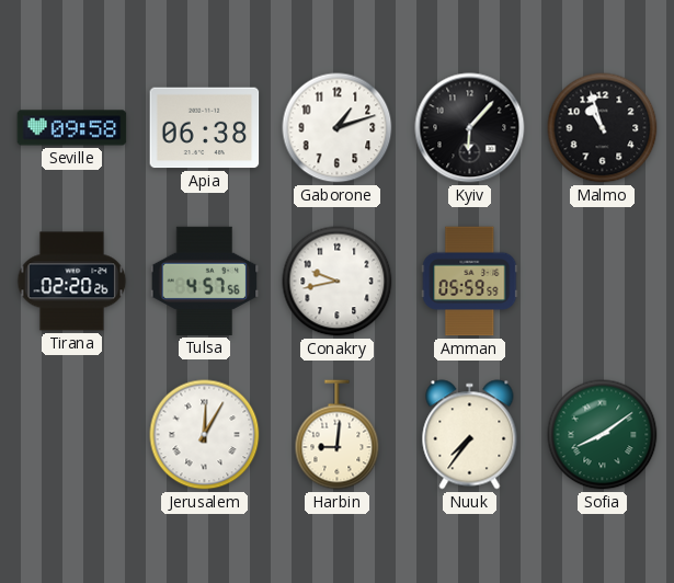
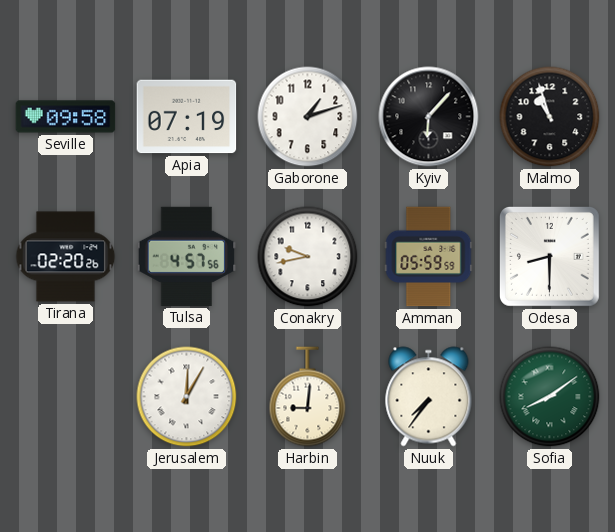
Apia: 06:38 -> 07:19 (187, 117)
Odesa: none -> 8:30 (549, 256)
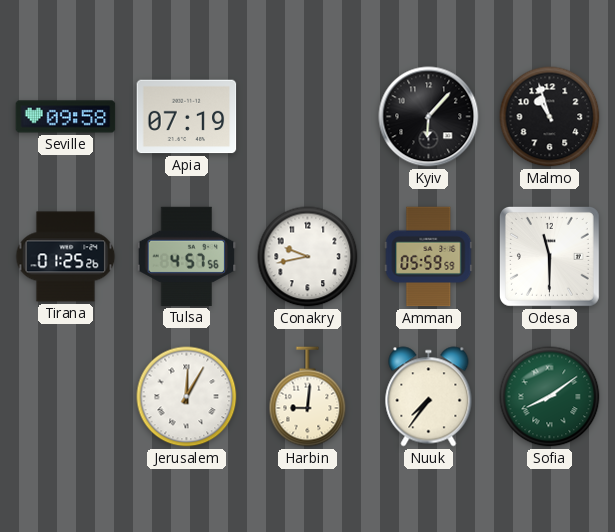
Gaborone: 1:12 -> none (308, 117)
Tirana: 02:20 -> 01:25 (66, 257)
Odesa: 8:30 -> 11:30 (549, 256)
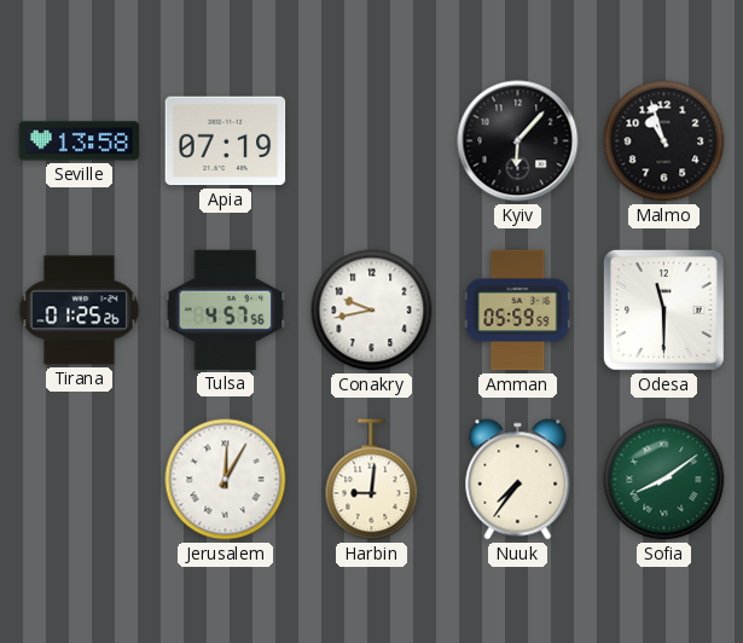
Seville: 09:58 -> 13:58 (80, 141)
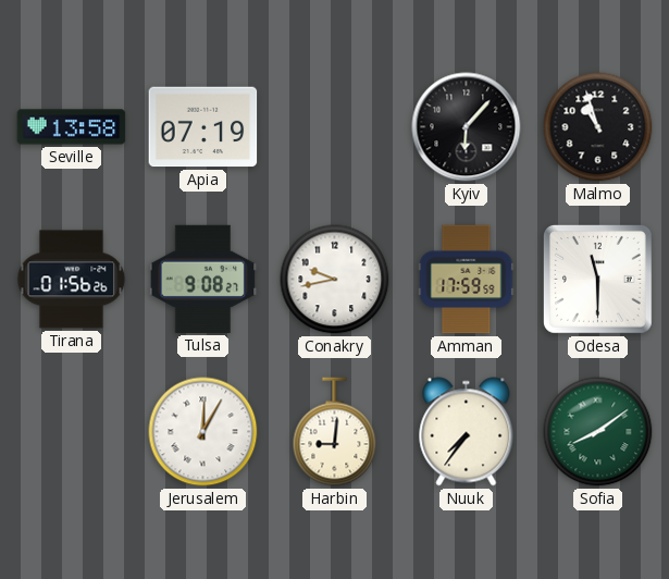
Tirana: 01:25 -> 01:56 (72, 280)
Tulsa: 4:57 -> 9:08 (203, 279)
Amman: 05:59 -> 17:59 (467, 280)
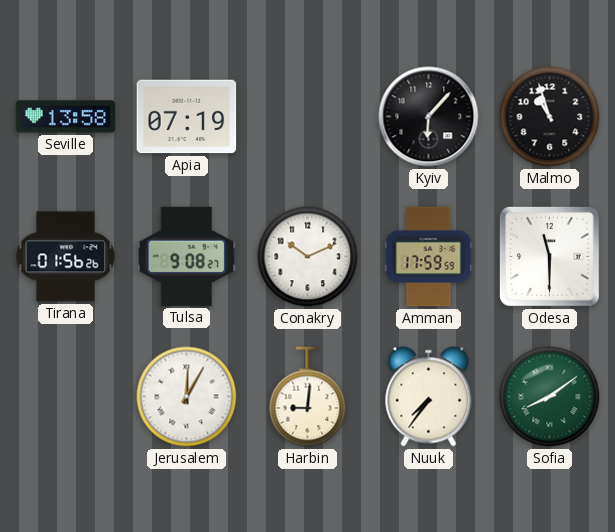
Conakry: 9:43 -> 10:11 (308, 257)
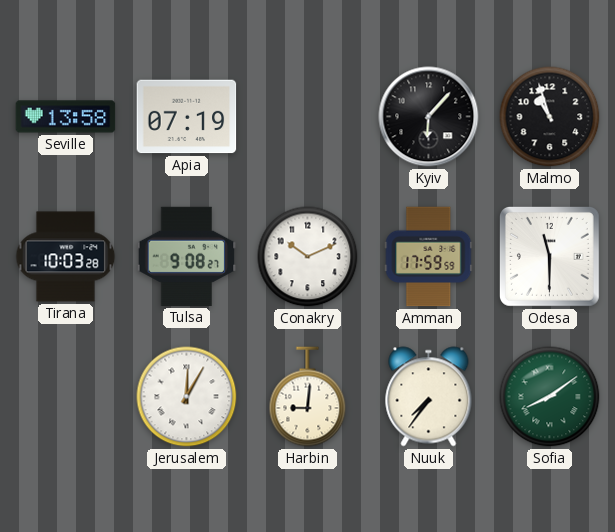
Tirana: 01:56 -> 10:03 (66, 257)
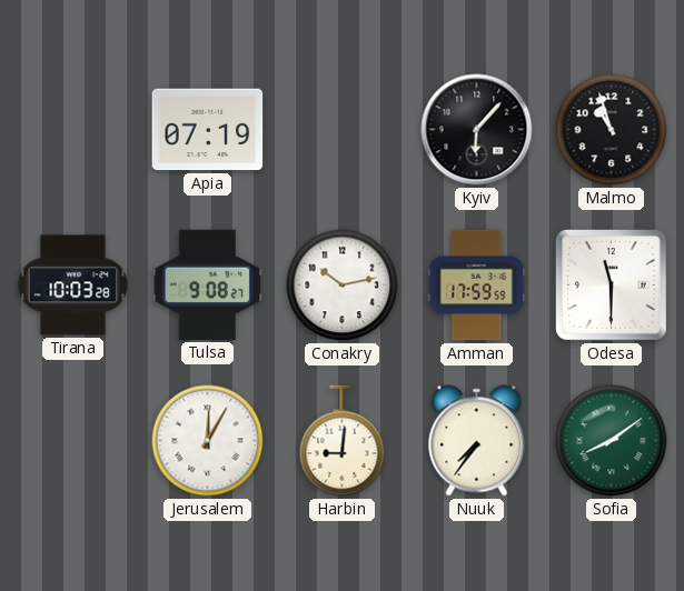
Seville: 13:58 -> none (66, 117)
Conakry: 10:11 -> 10:13 (343, 286)
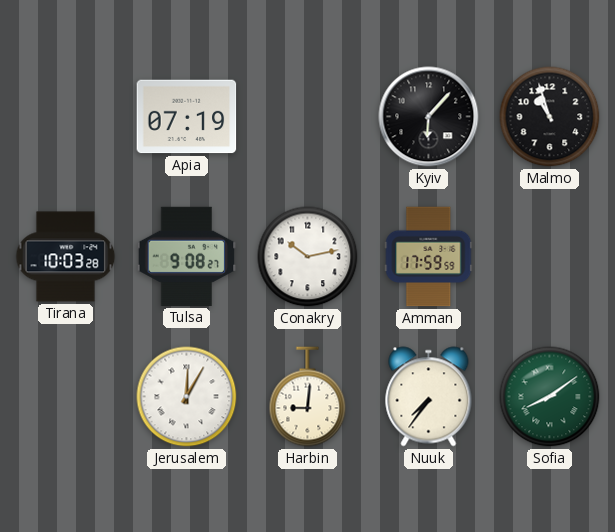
Odesa: 11:30 -> none (611, 284)
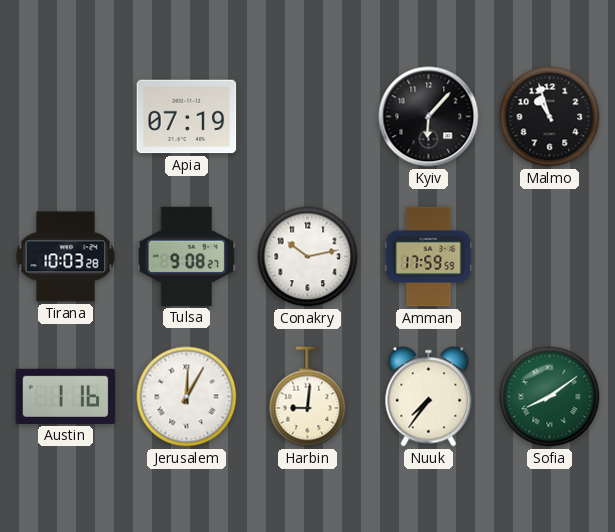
Austin: none -> 1:16 (66, 396)
